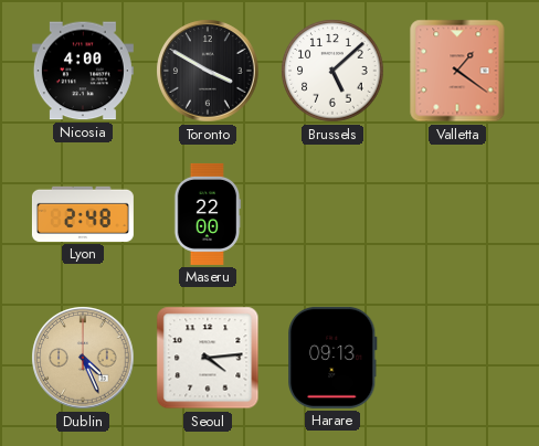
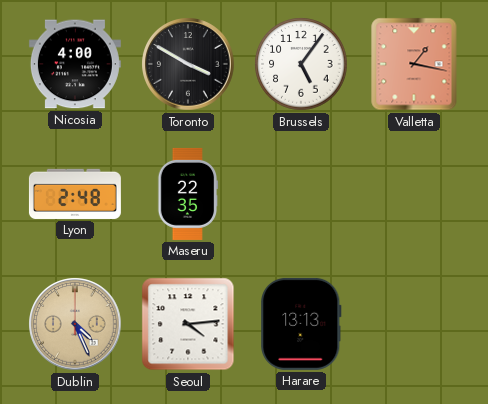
Brussels: 5:08 -> 5:06 (301, 64)
Valletta: 1:21 -> 1:17 (414, 64)
Maseru: 22:00 -> 22:35 (188, 194)
Harare: 09:13 -> 13:13 (301, 324)
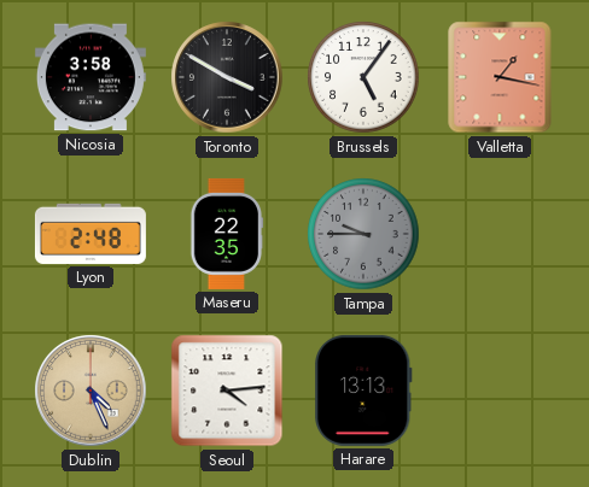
Nicosia: 4:00 -> 3:58 (91, 77)
Tampa: none -> 9:45 (363, 234)
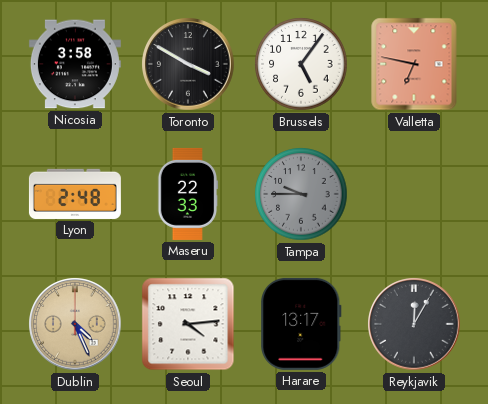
Valletta: 1:17 -> 6:47 (414, 64)
Maseru: 22:35 -> 22:33 (188, 194)
Harare: 13:13 -> 13:17 (301, 324)
Reykjavik: none -> 12:05 (414, 324)
